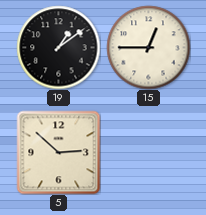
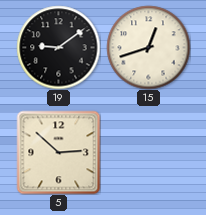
19: 1:09 -> 9:09 (58, 47)
15: 12:45 -> 12:42 (148, 47)
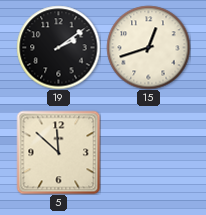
19: 9:09 -> 2:09 (58, 47)
5: 2:52 -> 11:52 (58, 152)
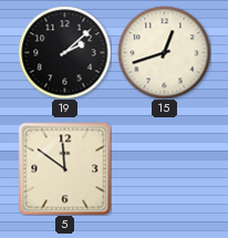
19: 2:09 -> 2:08 (64, 52)
5: 11:52 -> 11:51 (64, 168)
